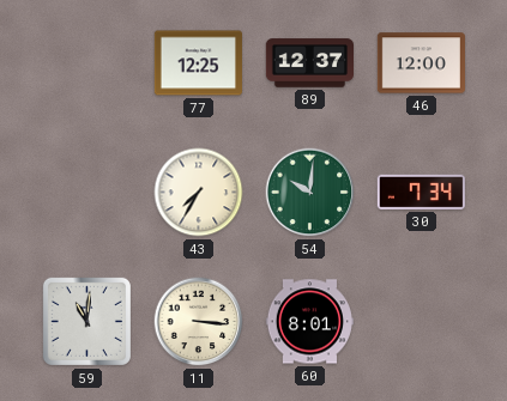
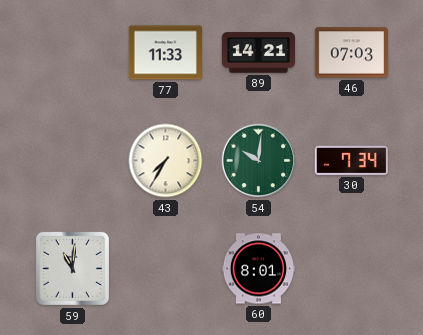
77: 12:25 -> 11:33 (165, 53)
89: 12:37 -> 14:21 (258, 53)
46: 12:00 -> 07:03 (351, 53)
11: 3:16 -> none (199, 322)
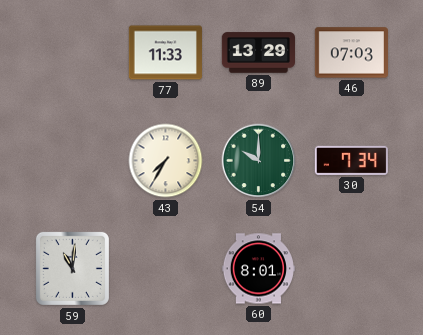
89: 14:21 -> 13:29 (258, 53)
54: 10:01 -> 10:00 (259, 161)
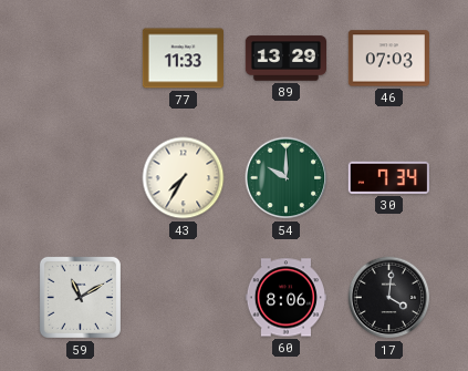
59: 11:01 -> 11:10 (80, 297)
60: 8:01 -> 8:06 (285, 298)
17: none -> 4:01 (389, 298)
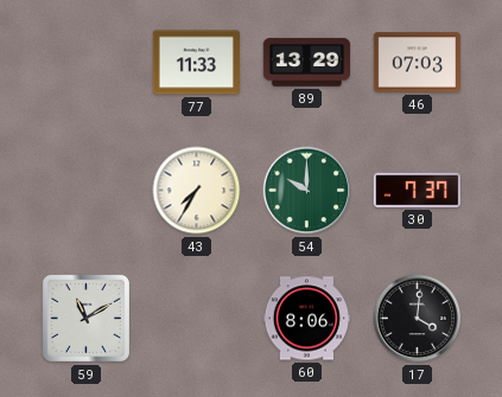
30: 7:34 -> 7:37 (417, 190)
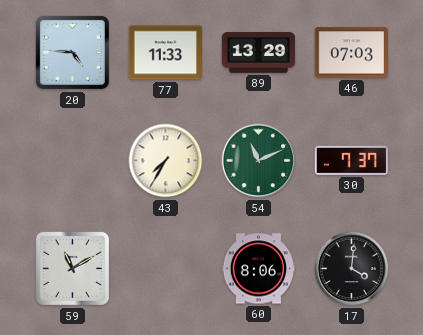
20: none -> 4:46 (72, 52)
54: 10:00 -> 11:11 (259, 161)
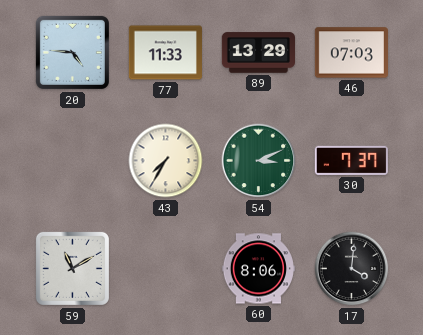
54: 11:11 -> 3:11 (259, 161)
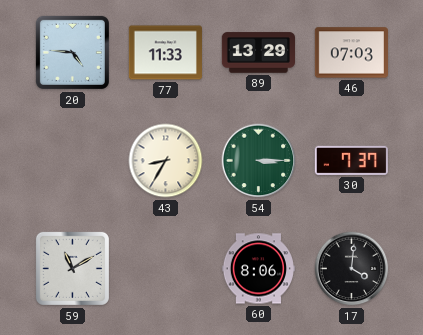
43: 7:35 -> 8:35 (166, 161)
54: 3:11 -> 3:15 (259, 161)
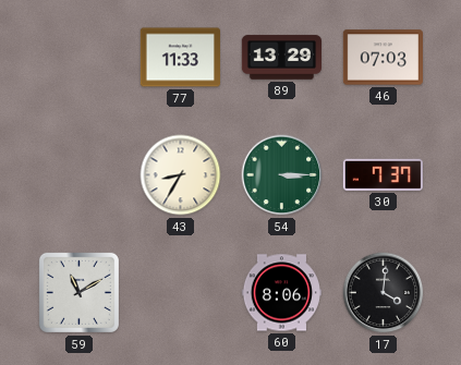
20: 4:46 -> none (72, 52)
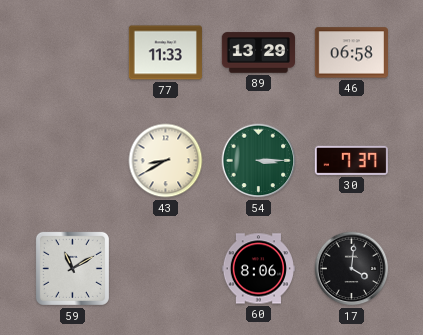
46: 07:03 -> 06:58 (351, 53)
43: 8:35 -> 8:40 (166, 161)
